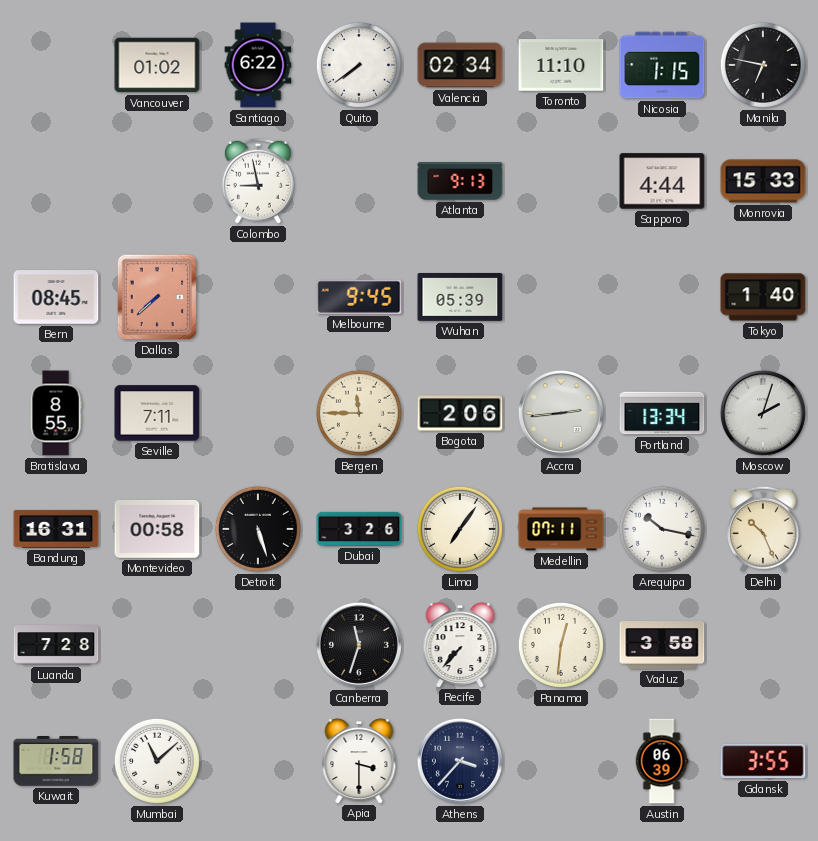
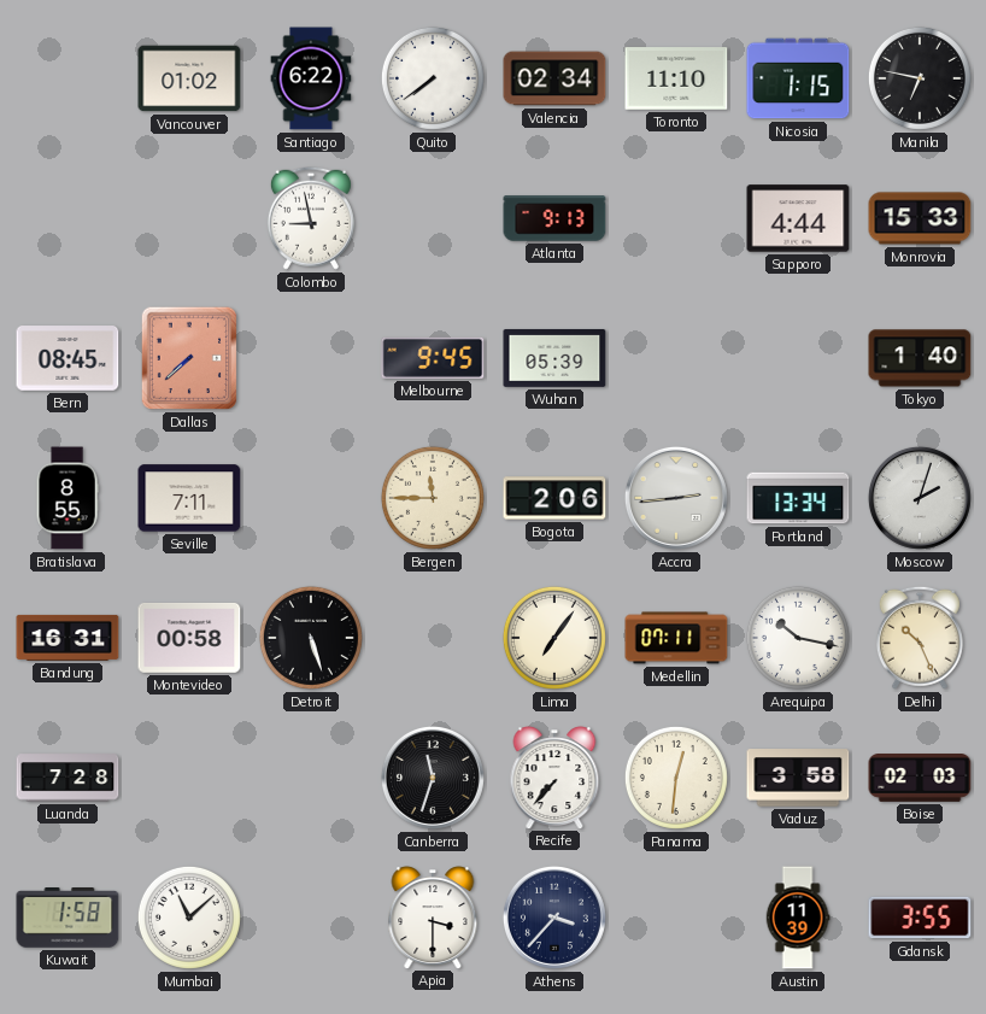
Dubai: 3:26 -> none (359, 529)
Boise: none -> 02:03 (920, 779)
Austin: 06:39 -> 11:39 (798, 918)
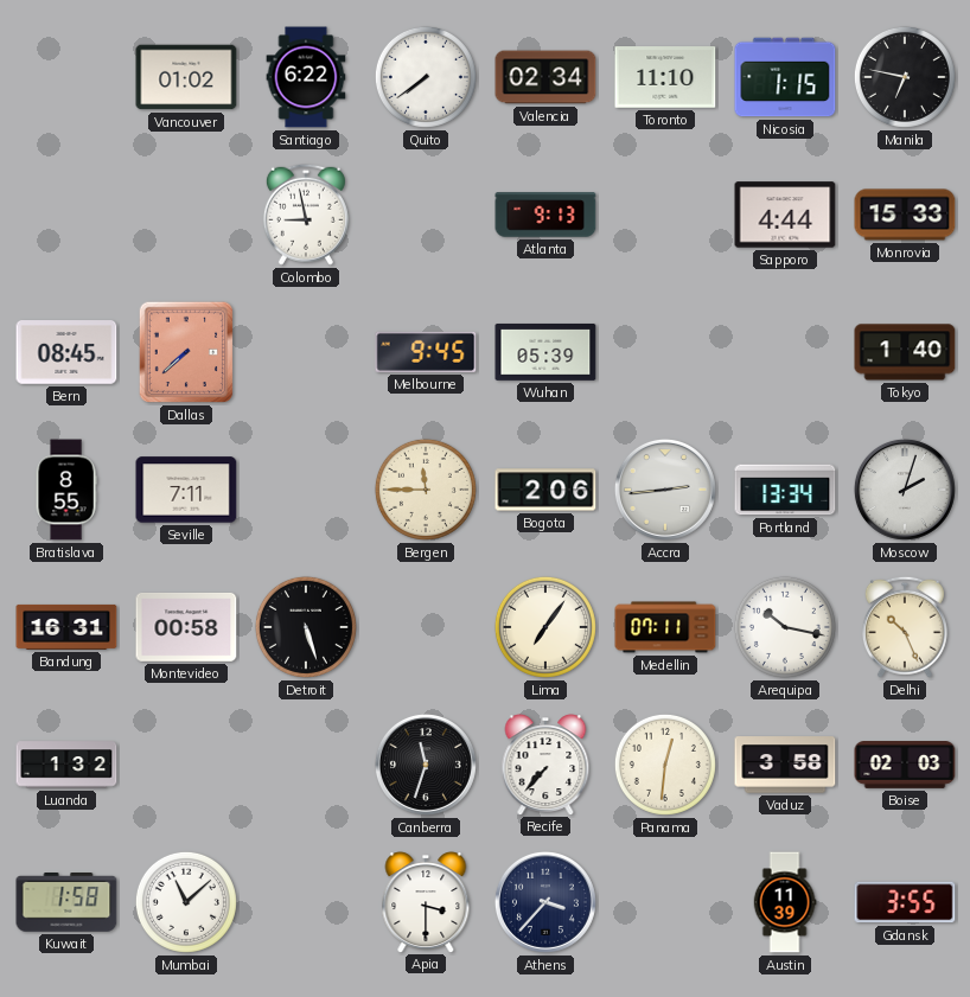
Luanda: 7:28 -> 1:32 (66, 765)
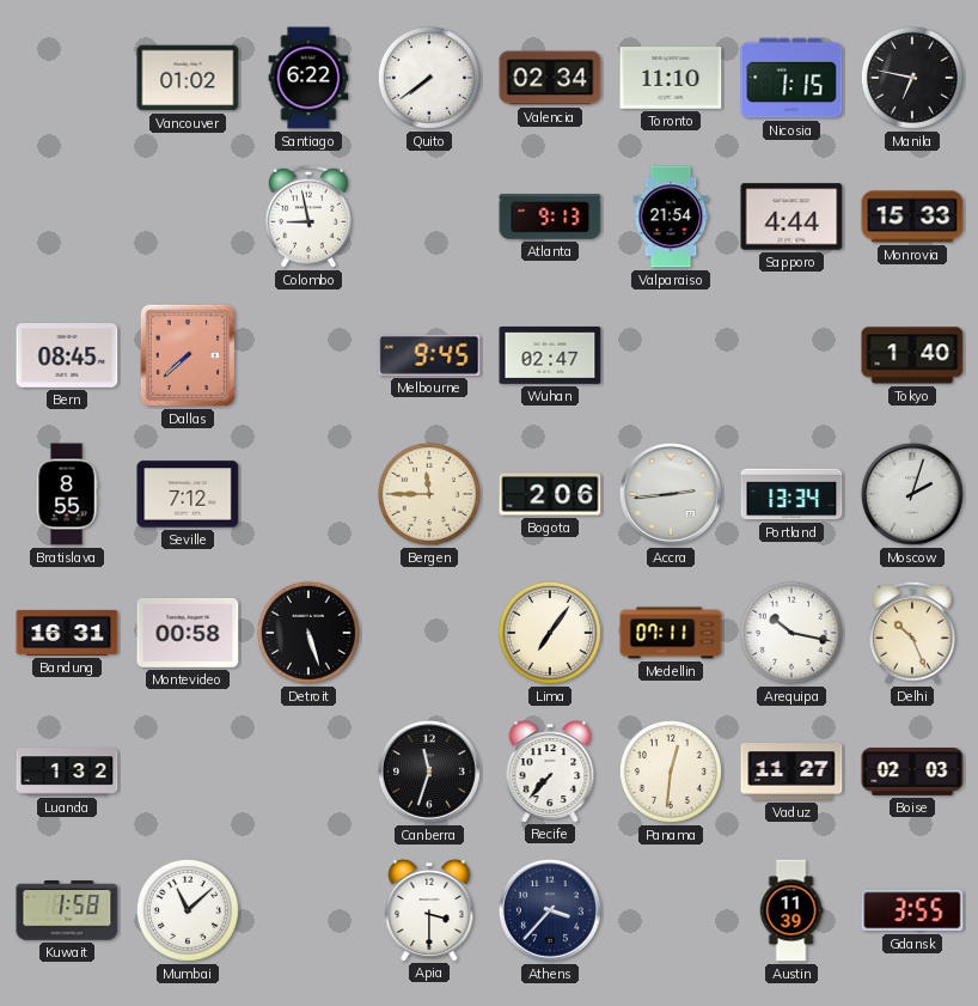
Valparaiso: none -> 21:54 (671, 217)
Wuhan: 05:39 -> 02:47 (550, 355)
Seville: 7:11 -> 7:12 (188, 494)
Vaduz: 3:58 -> 11:27 (791, 772)
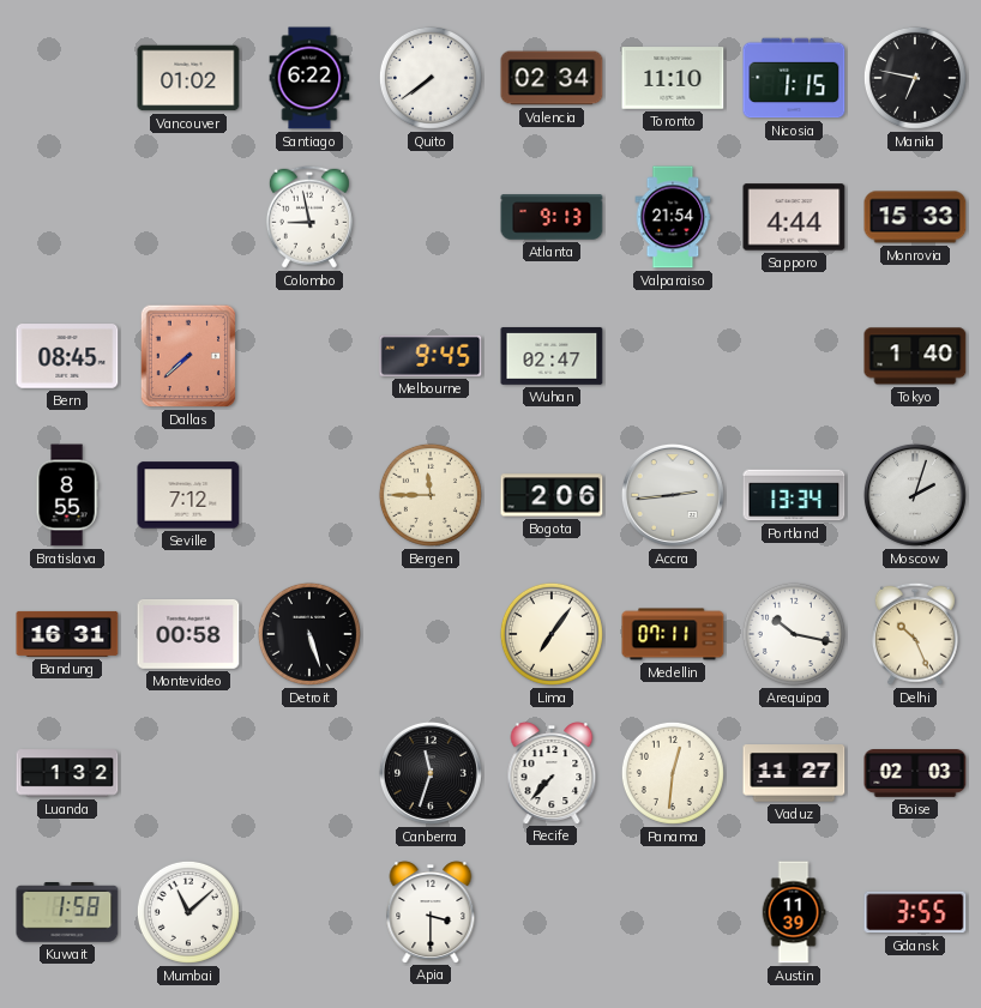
Athens: 3:37 -> none (550, 910)
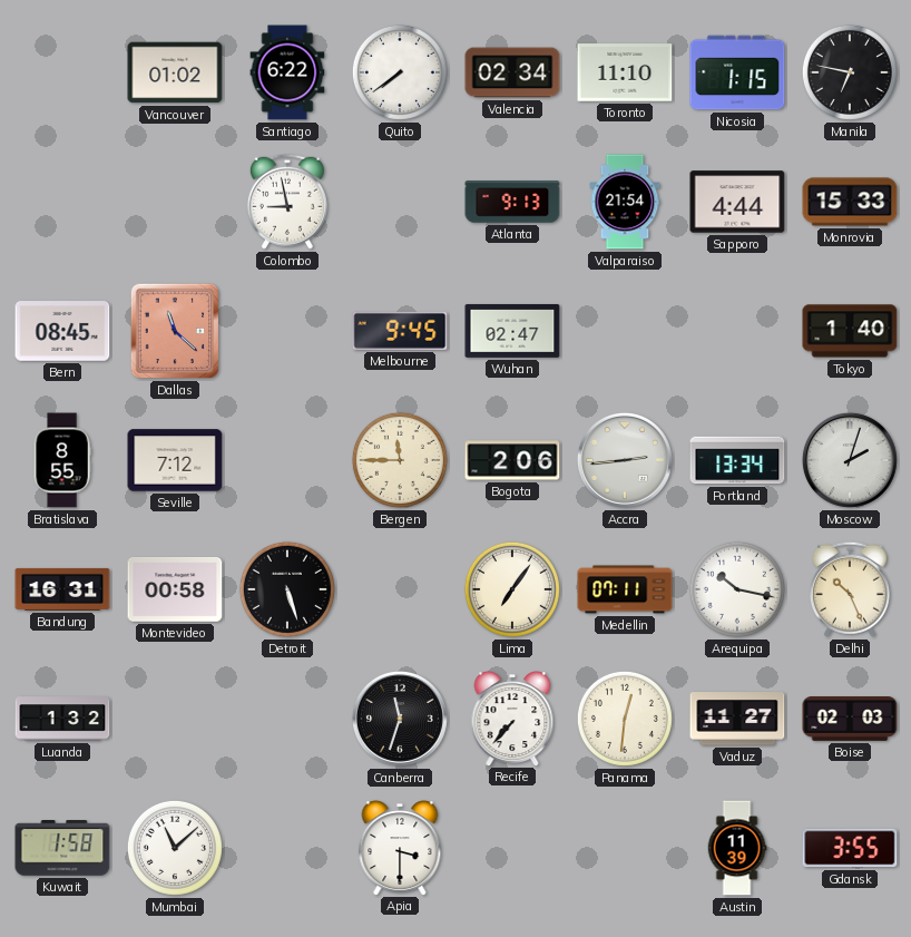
Dallas: 7:38 -> 11:22 (175, 331)
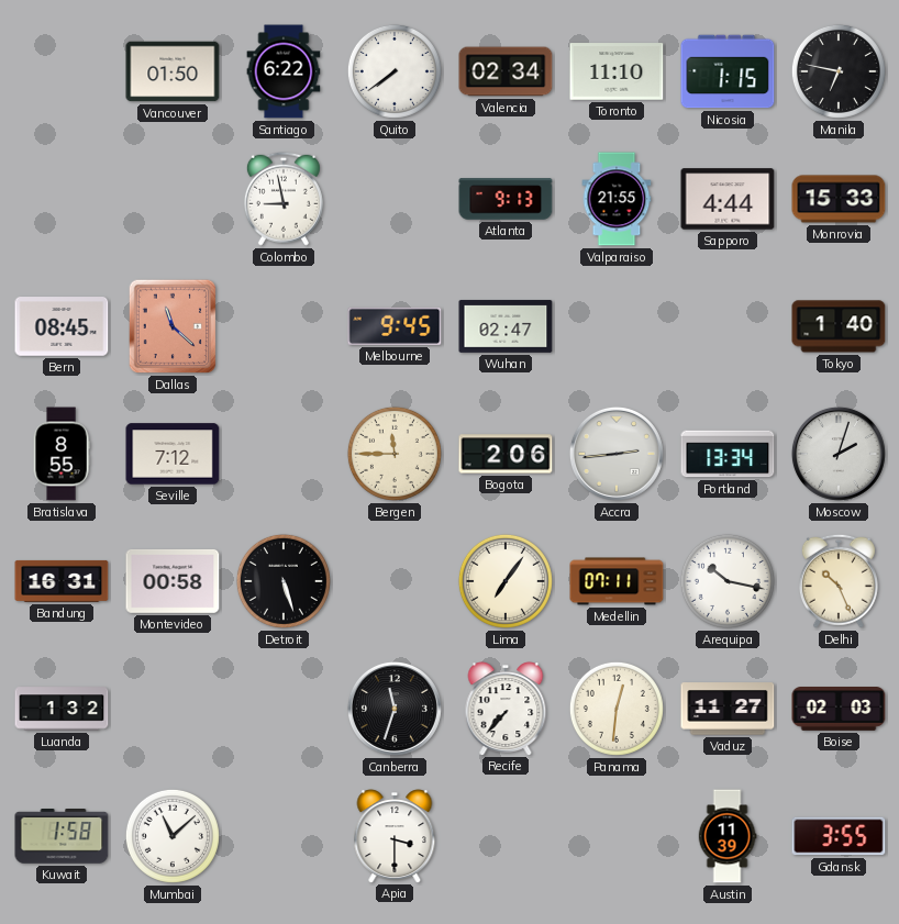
Vancouver: 01:02 -> 01:50 (173, 71)
Valparaiso: 21:54 -> 21:55 (617, 199)
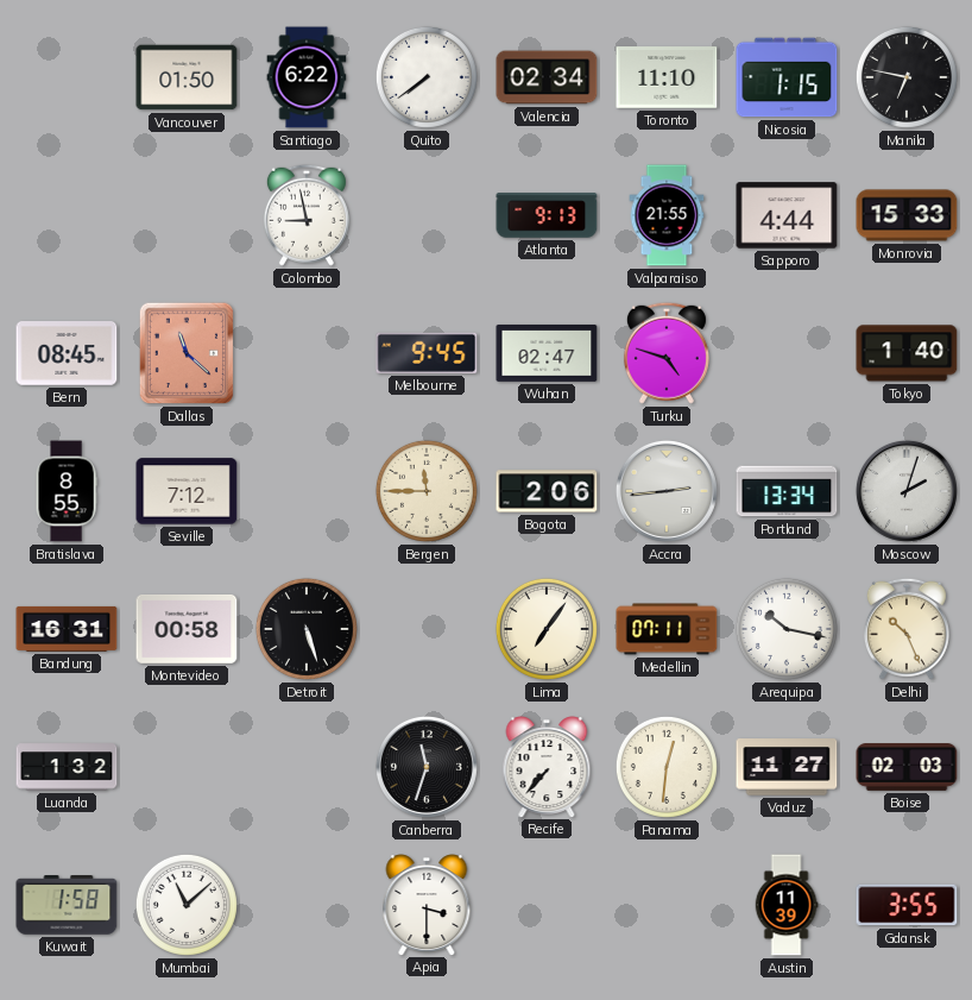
Turku: none -> 4:48 (667, 353)
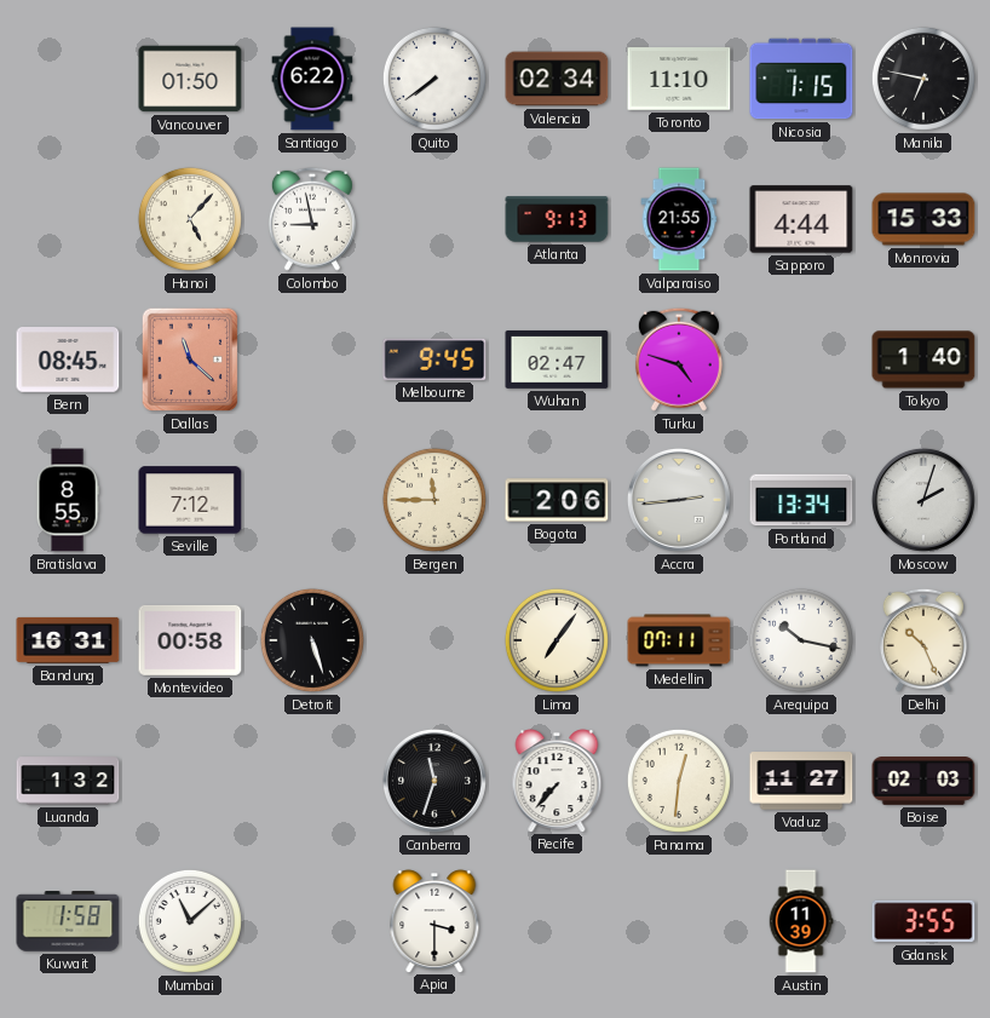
Hanoi: none -> 5:07 (190, 219)
